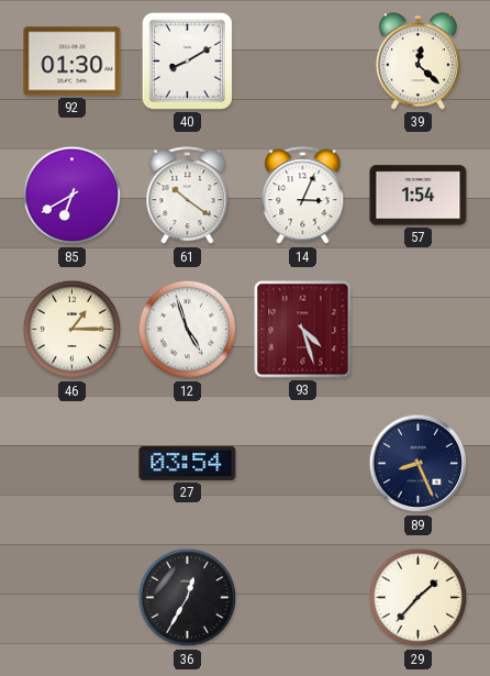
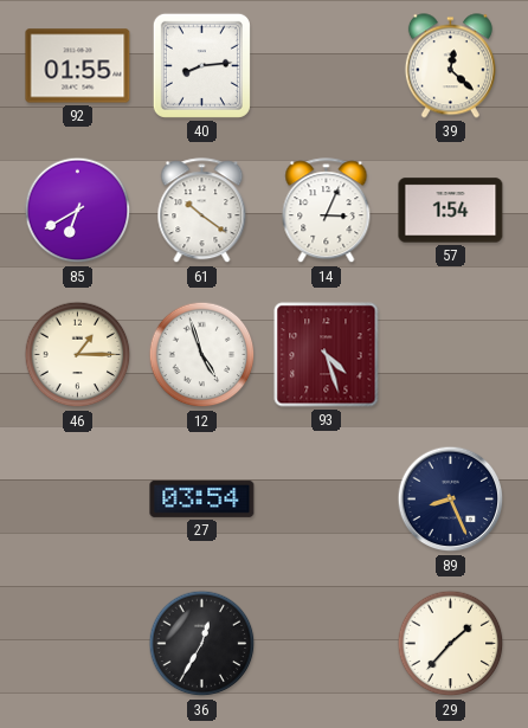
92: 01:30 -> 01:55 (78, 66)
40: 8:10 -> 8:14 (201, 65)
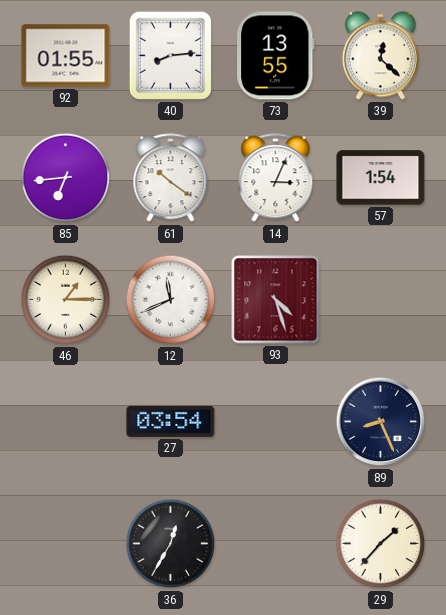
73: none -> 13:55 (276, 56)
85: 6:40 -> 6:44 (66, 178)
12: 4:57 -> 11:41 (171, 300)
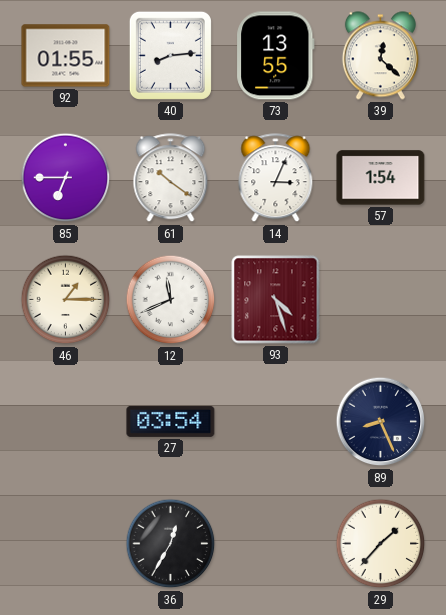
85: 6:44 -> 6:45 (66, 178)
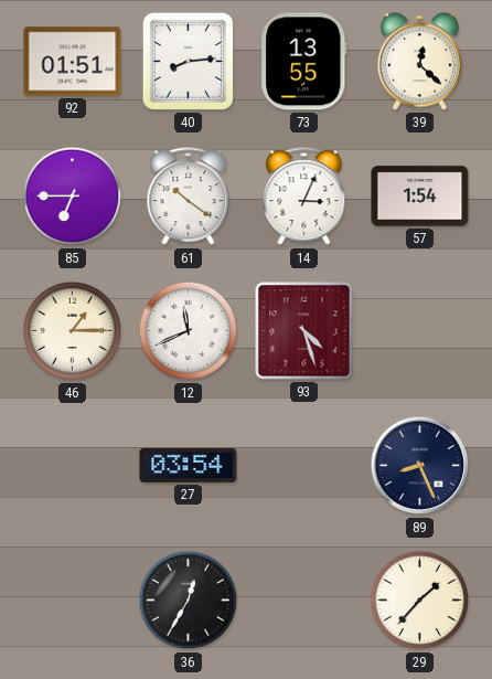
92: 01:55 -> 01:51 (73, 62)
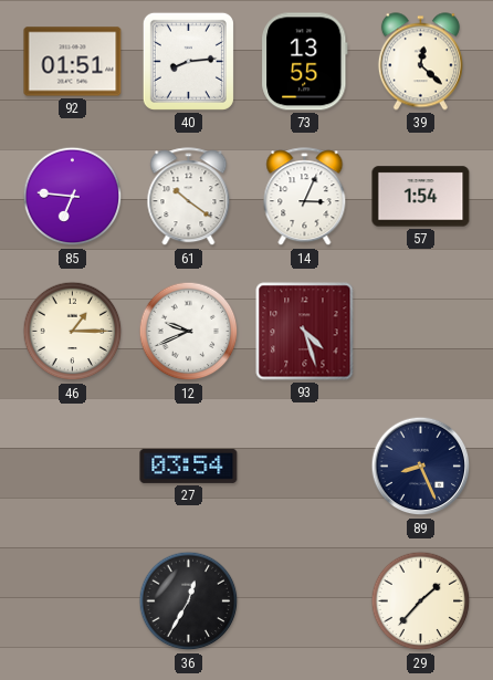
85: 6:45 -> 6:46 (73, 197)
12: 11:41 -> 9:41 (189, 332)
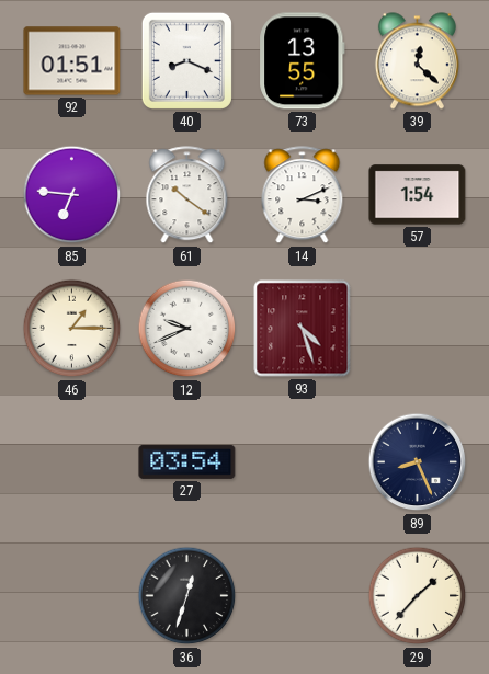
40: 8:14 -> 8:19 (186, 60)
14: 3:04 -> 3:11 (303, 195)
36: 12:35 -> 12:33 (187, 596)
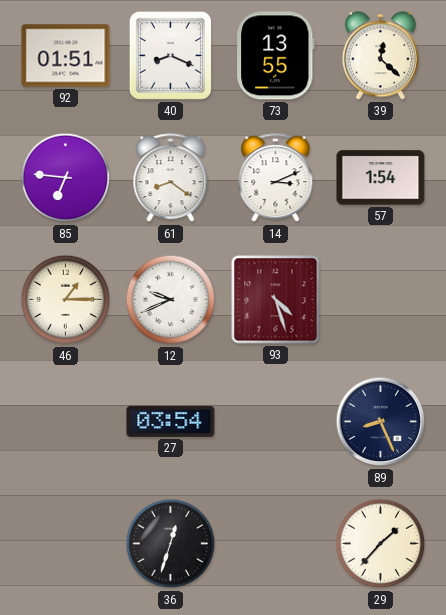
61: 10:21 -> 8:21 (171, 178)
